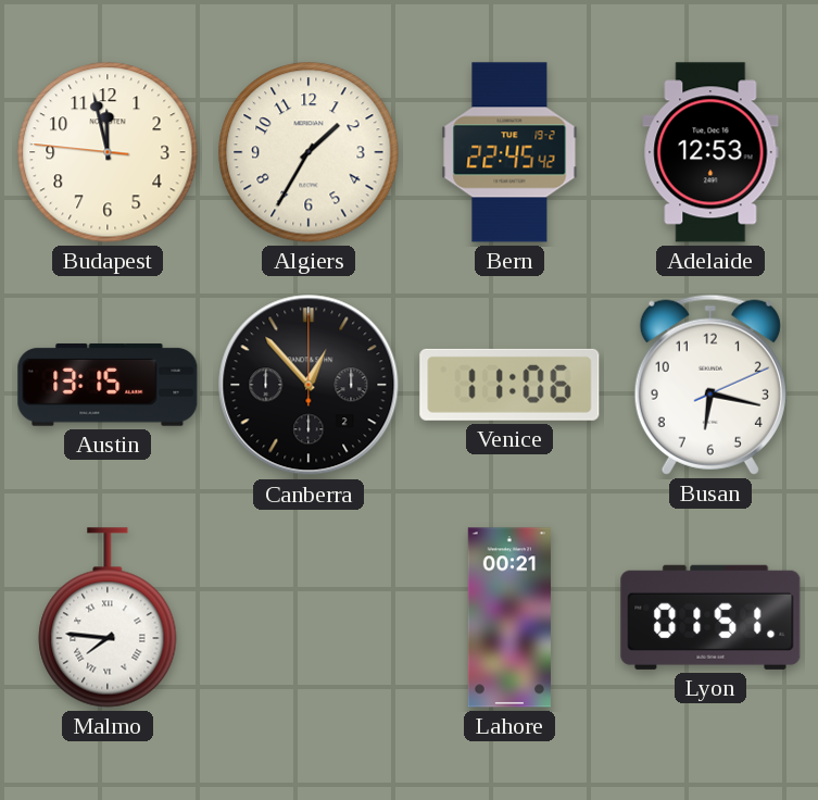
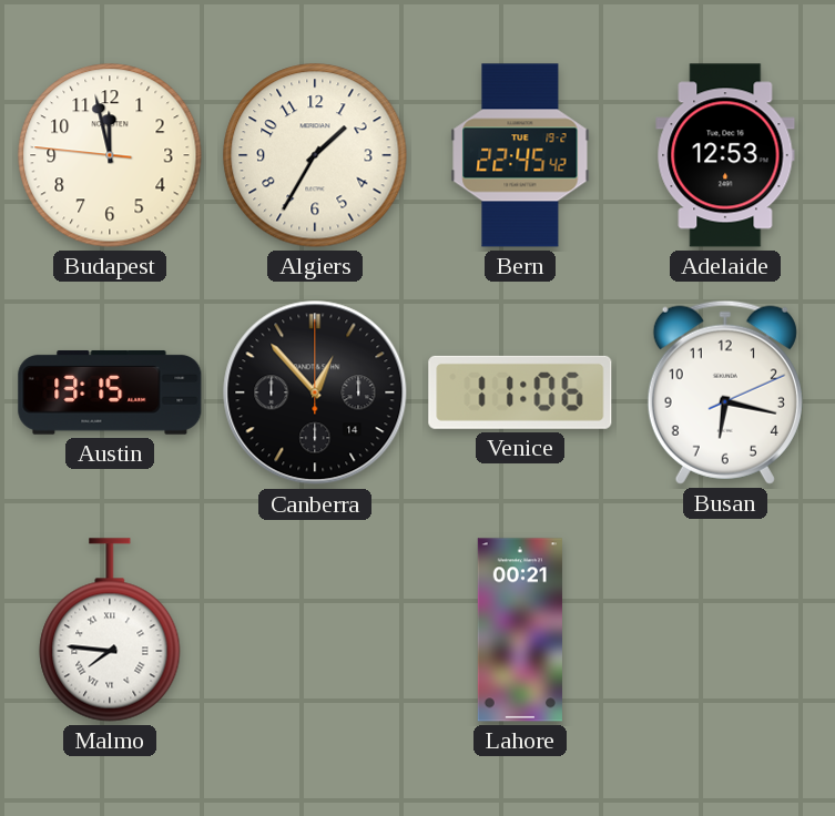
Canberra date: 2 -> 14 (315, 392)
Lyon: 01:51 -> none (710, 617)
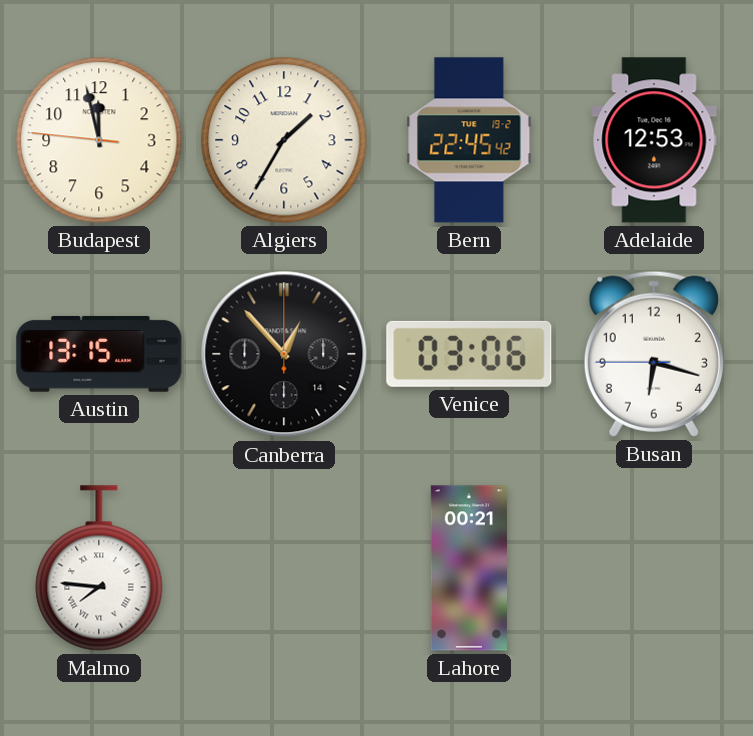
Venice: 11:06 -> 03:06 (469, 354)
Busan: 6:17:11 -> 6:17:45 (654, 354)
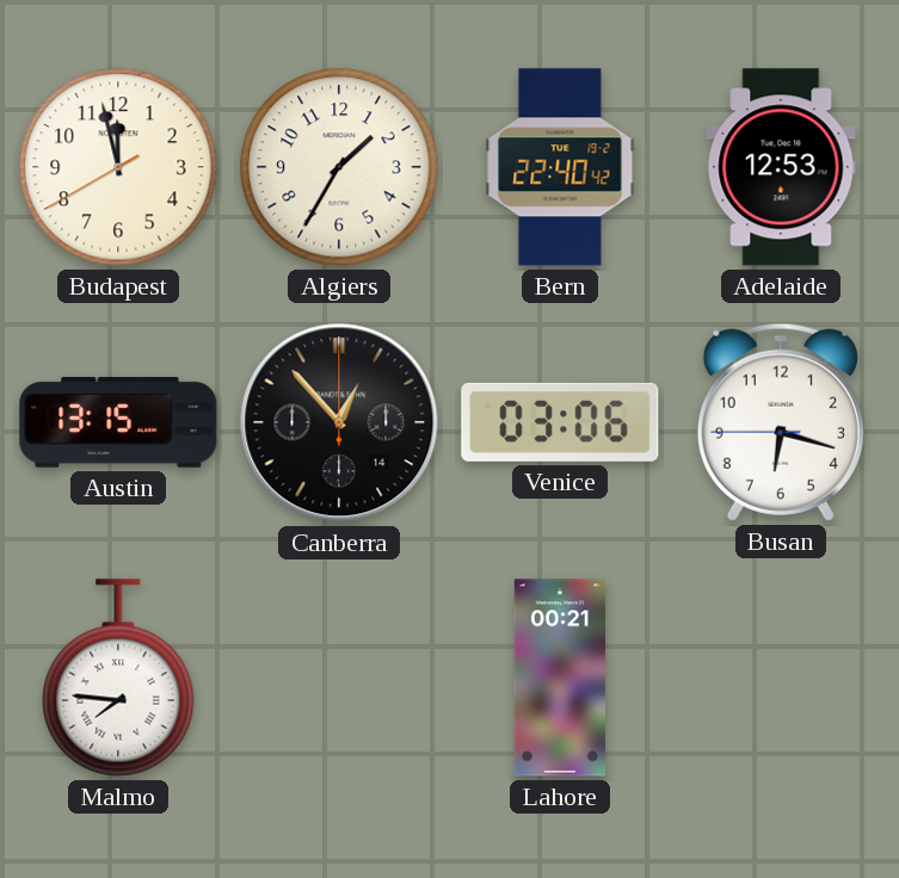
Budapest: 11:57:46 -> 11:57:40 (118, 167)
Bern: 22:45 -> 22:40 (560, 167)
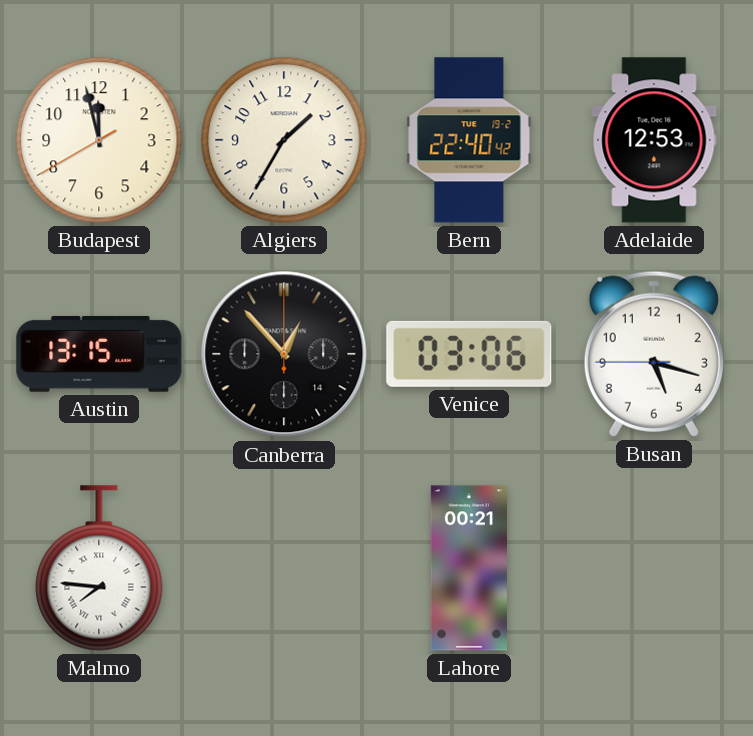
Busan: 6:17 -> 5:17 (654, 354)
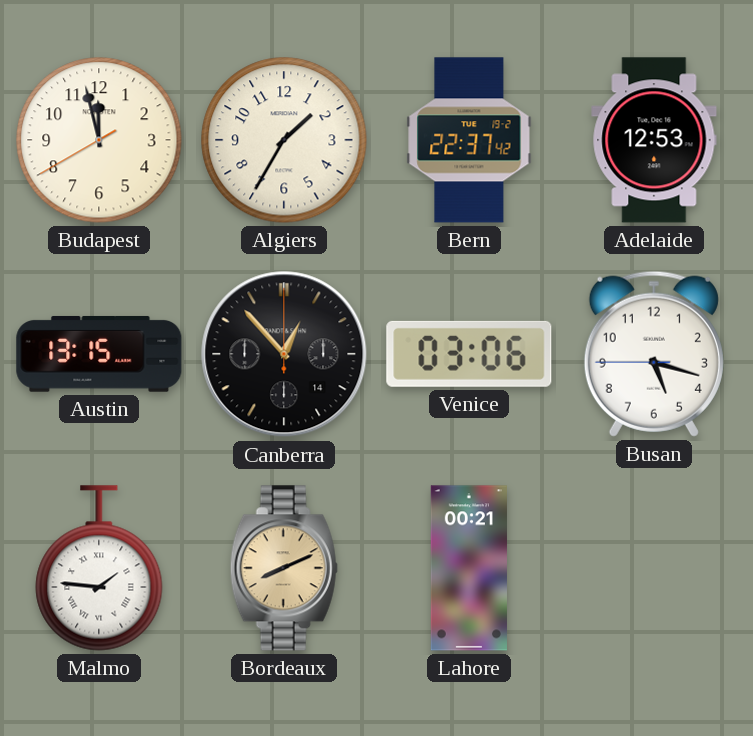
Bern: 22:40 -> 22:37 (469, 140)
Malmo: 7:46 -> 1:46 (99, 568)
Bordeaux: none -> 8:11 (284, 568)
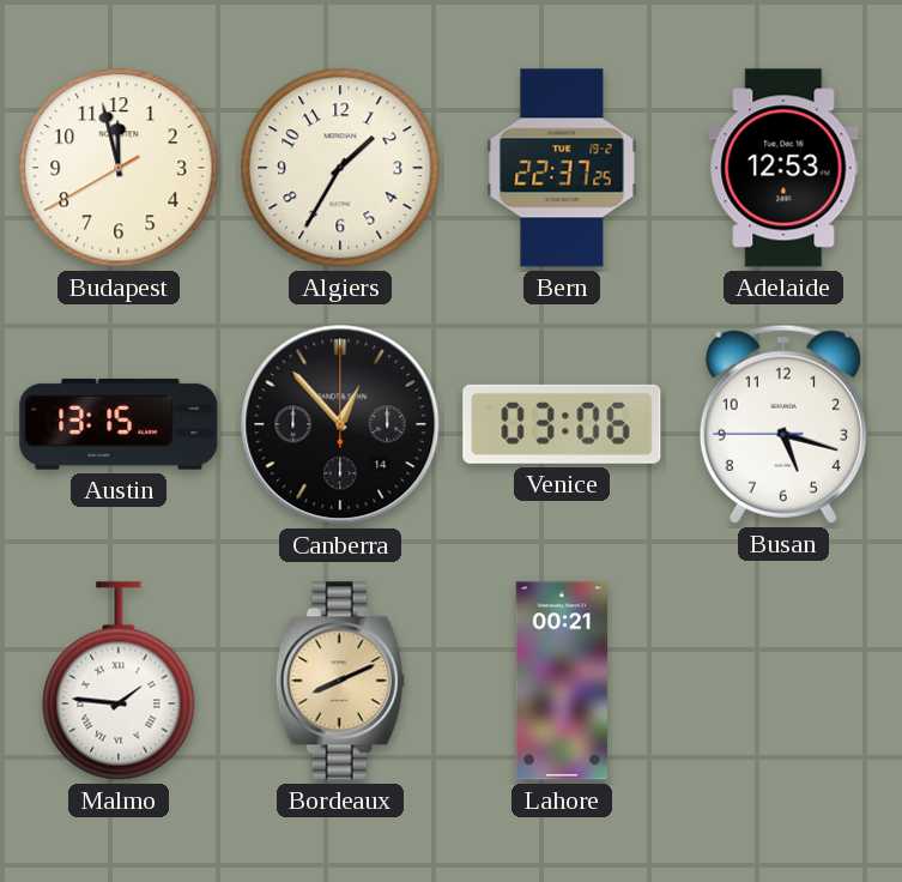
Bern: 22:37:42 -> 22:37:25 (562, 168)
